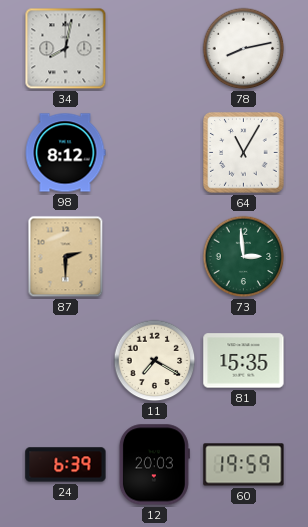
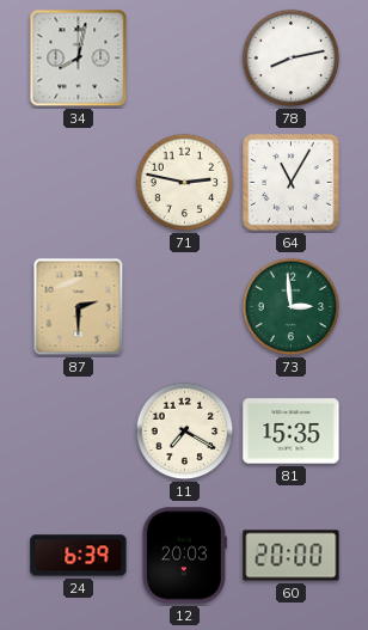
98: 8:12 -> none (65, 153)
71: none -> 2:47 (185, 183)
60: 19:59 -> 20:00 (292, 556)
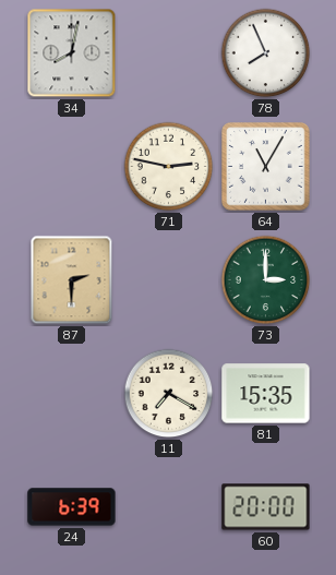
78: 8:13 -> 7:56 (266, 53)
73: 2:59 -> 3:00 (266, 280)
12: 20:03 -> none (184, 556)
